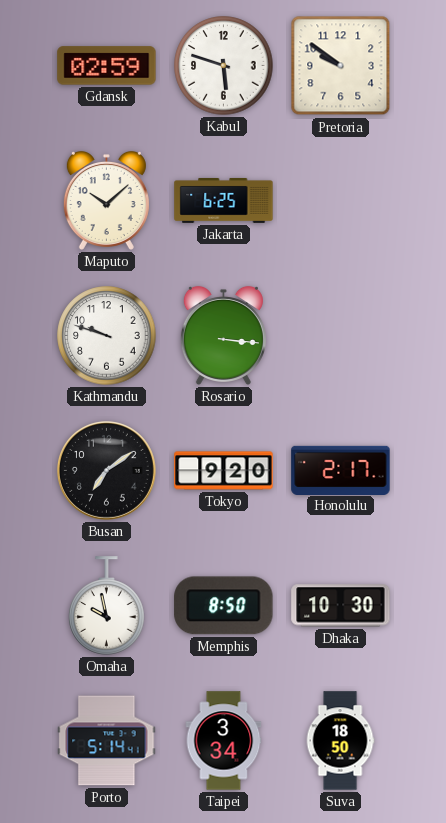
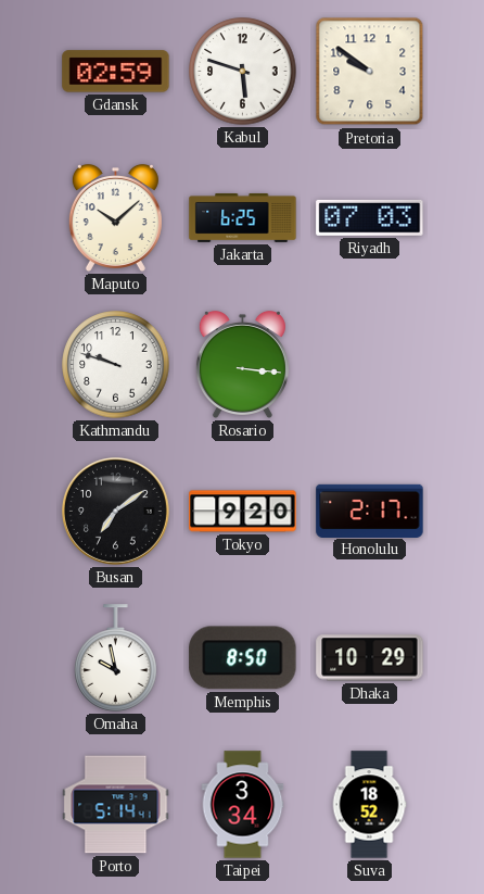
Riyadh: none -> 07:03 (370, 217)
Dhaka: 10:30 -> 10:29 (370, 658)
Suva: 18:50 -> 18:52 (369, 805)
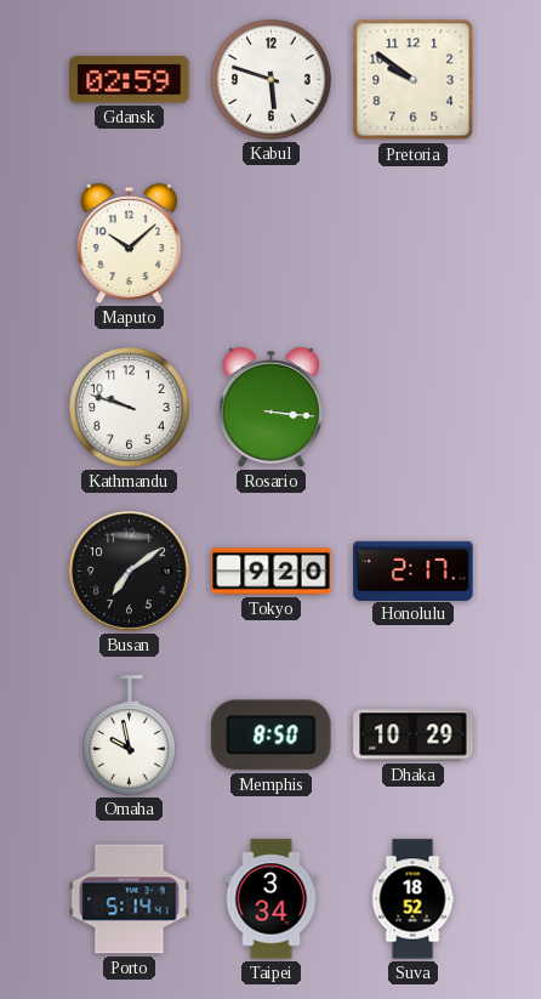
Jakarta: 6:25 -> none (243, 217)
Riyadh: 07:03 -> none (370, 217)
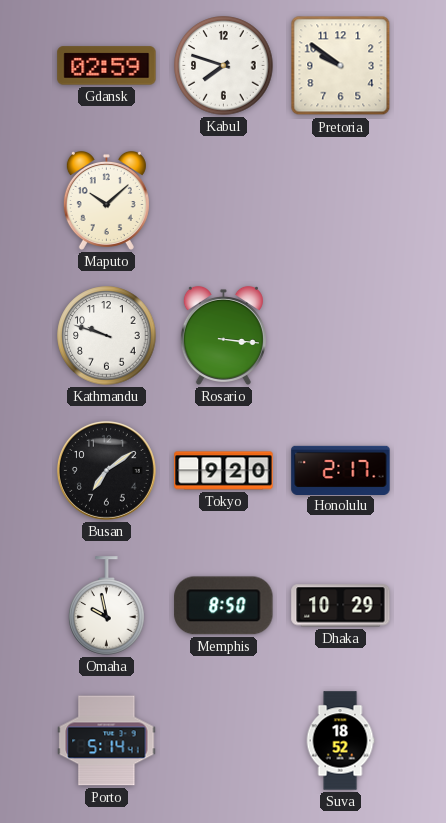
Kabul: 5:48 -> 7:48 (224, 66)
Taipei: 3:34 -> none (272, 899)
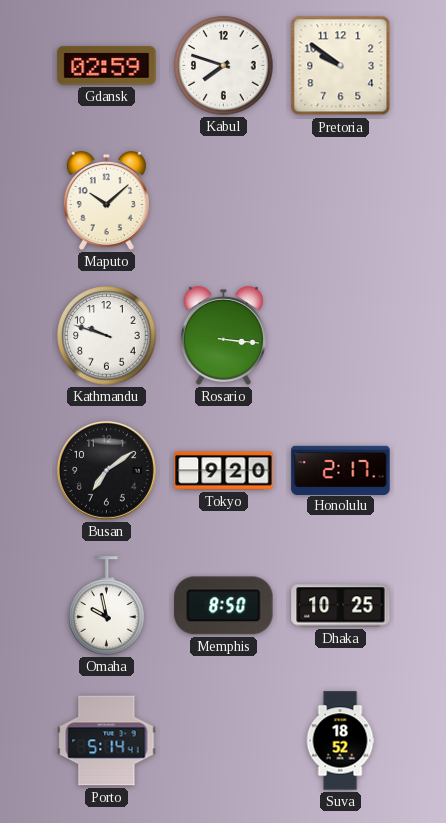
Dhaka: 10:29 -> 10:25 (341, 606)
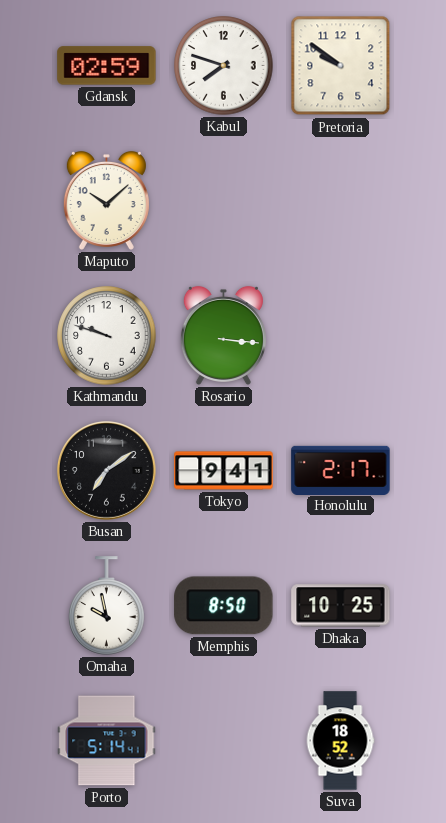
Tokyo: 9:20 -> 9:41 (224, 471)
